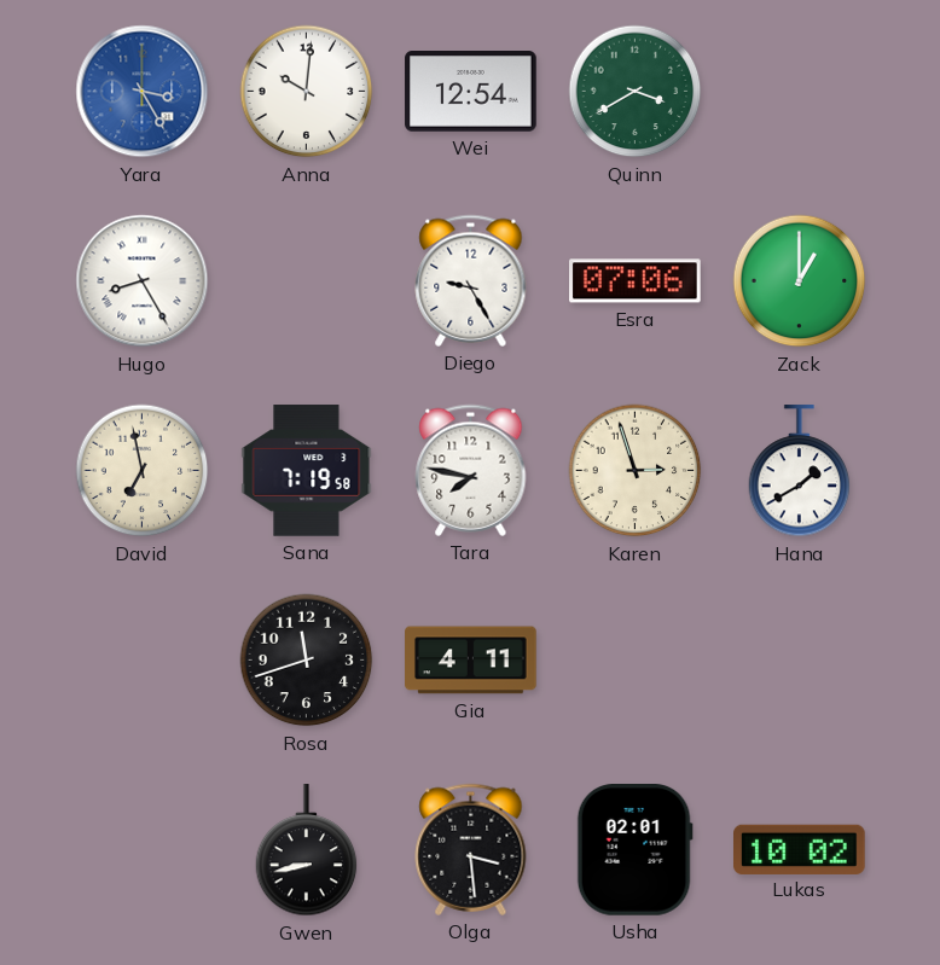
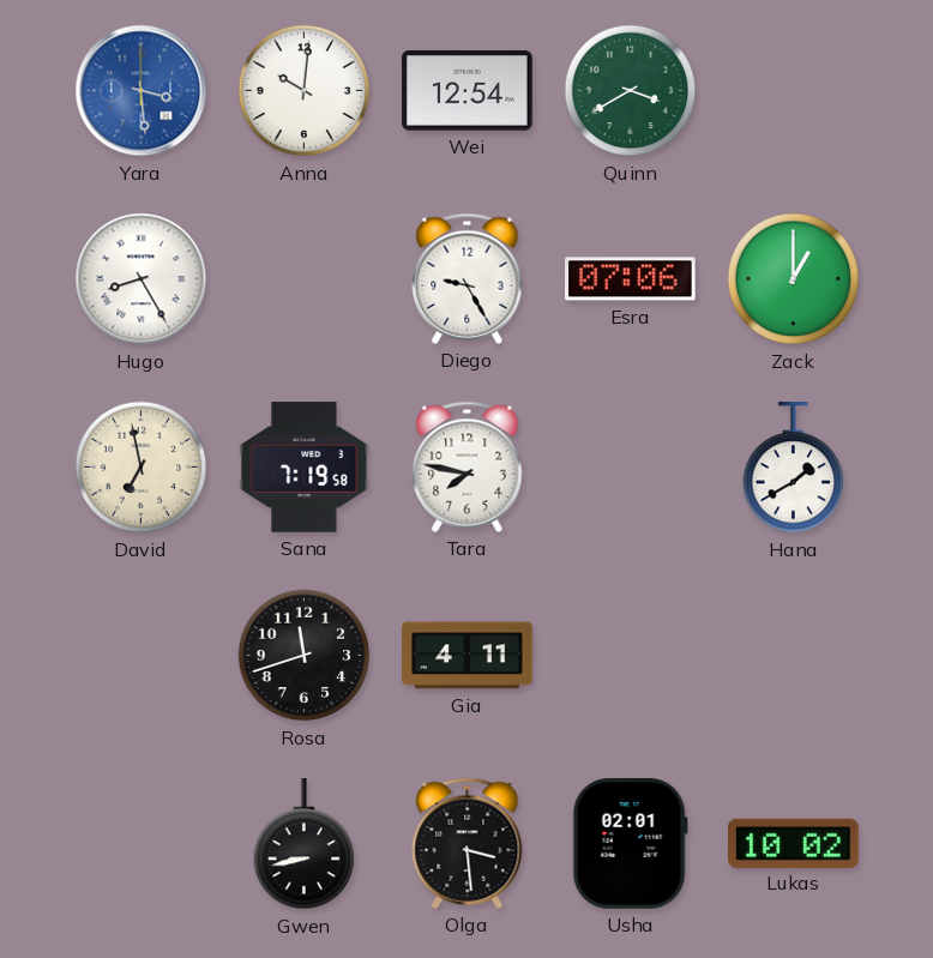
Yara: 3:25 -> 3:29 (142, 91)
Karen: 2:57 -> none (636, 471)
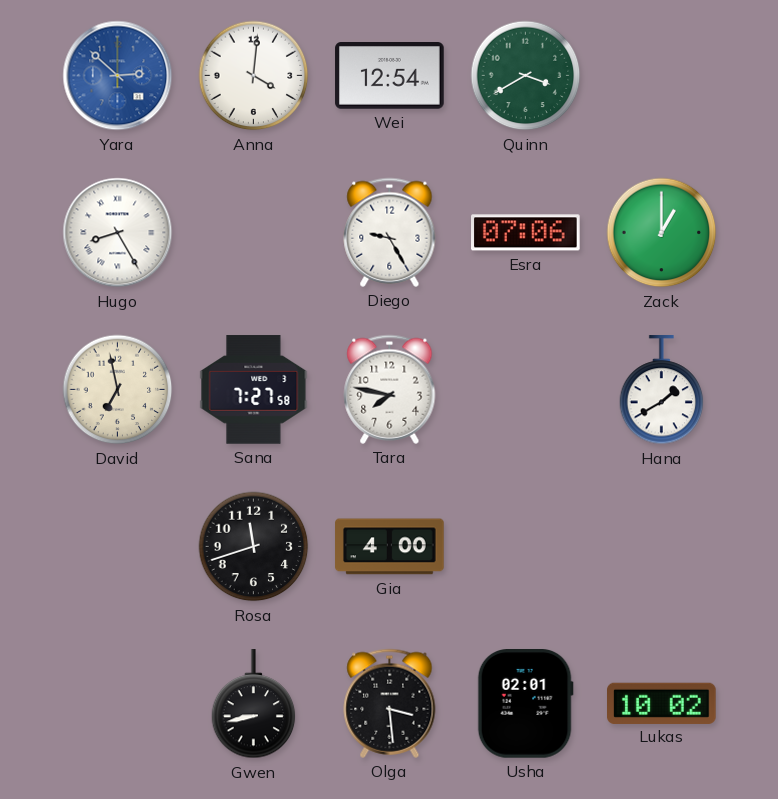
Yara: 3:29 -> 2:52 (118, 76)
Anna: 10:01 -> 4:01 (254, 76)
Sana: 7:19 -> 7:27 (254, 390)
Gia: 4:11 -> 4:00 (390, 547)
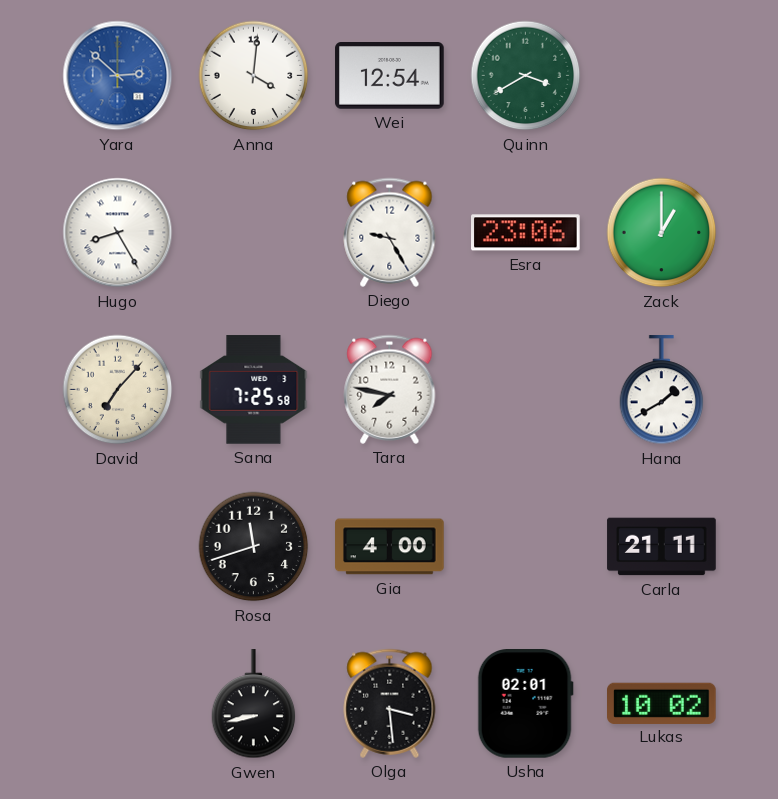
Esra: 07:06 -> 23:06 (526, 233)
David: 6:58 -> 7:07 (118, 390)
Sana: 7:27 -> 7:25 (254, 390)
Carla: none -> 21:11 (662, 547)
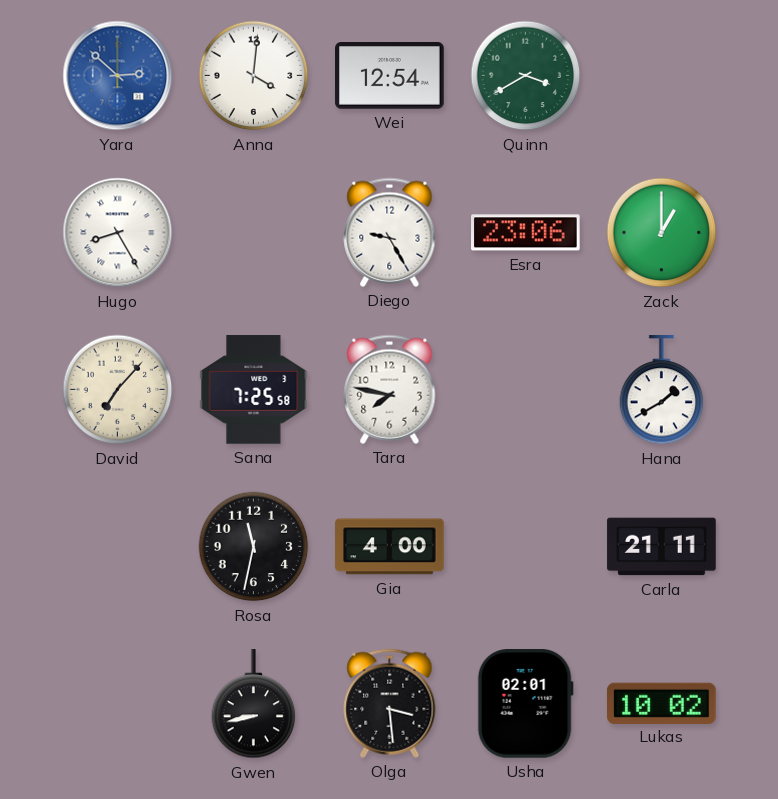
Rosa: 11:42 -> 11:32 (254, 547)
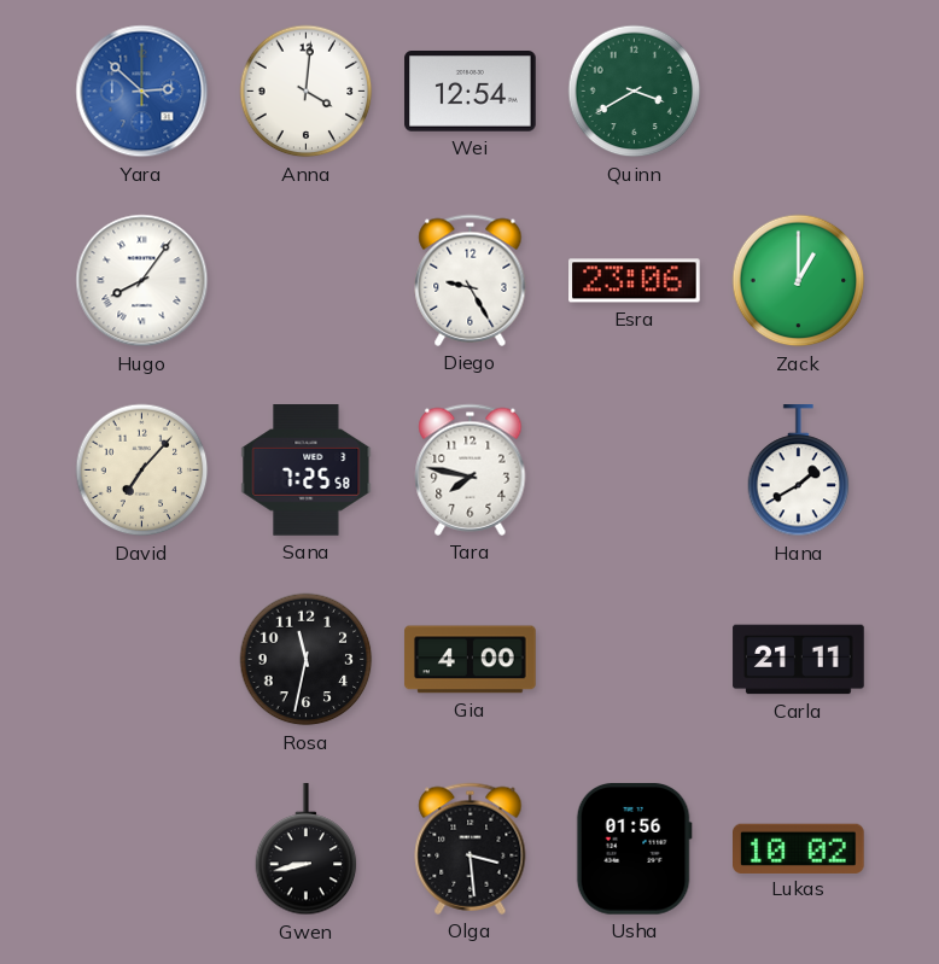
Hugo: 8:25 -> 8:06 (142, 281)
Usha: 02:01 -> 01:56 (634, 849)
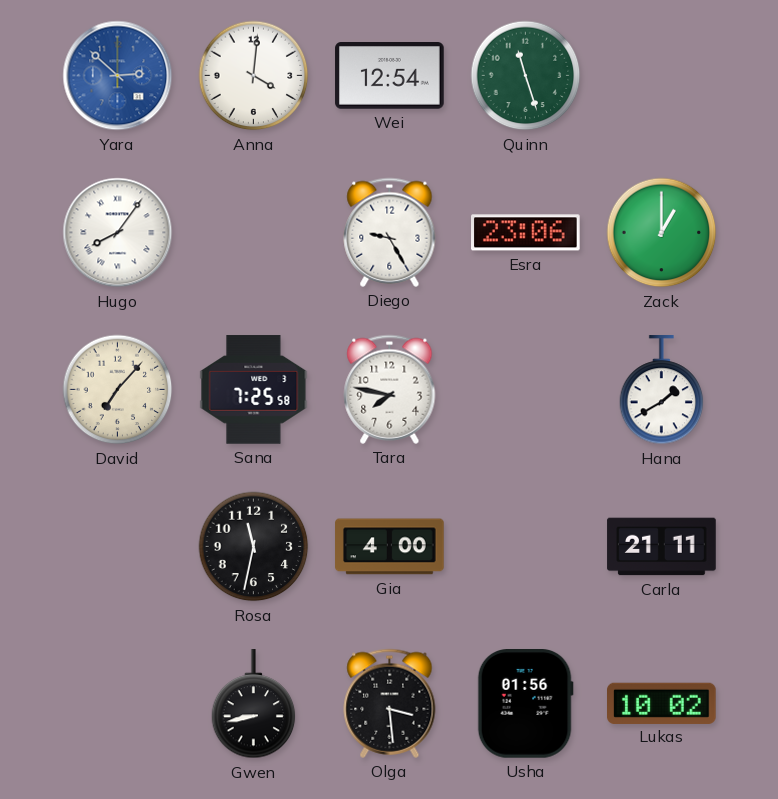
Quinn: 3:40 -> 11:27 (526, 76)
